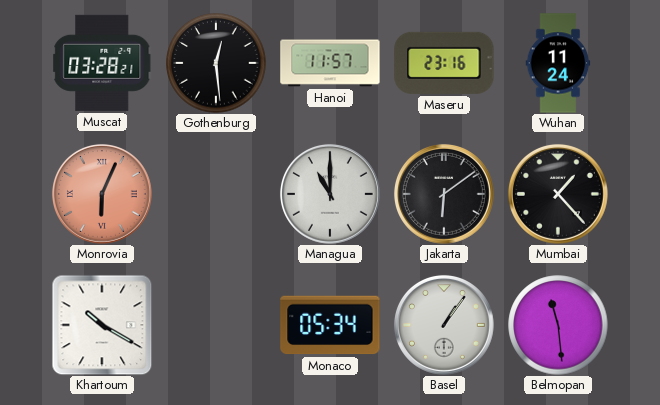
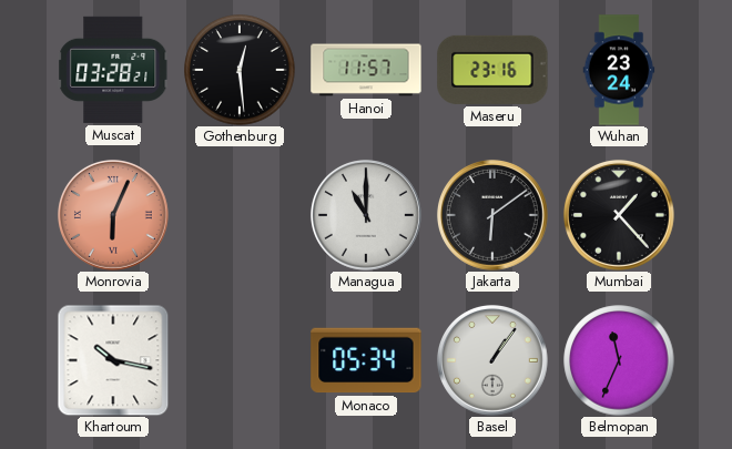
Wuhan: 11:24 -> 23:24 (619, 70)
Khartoum: 10:20 -> 10:17 (113, 360)
Belmopan: 11:29 -> 11:34 (619, 360)
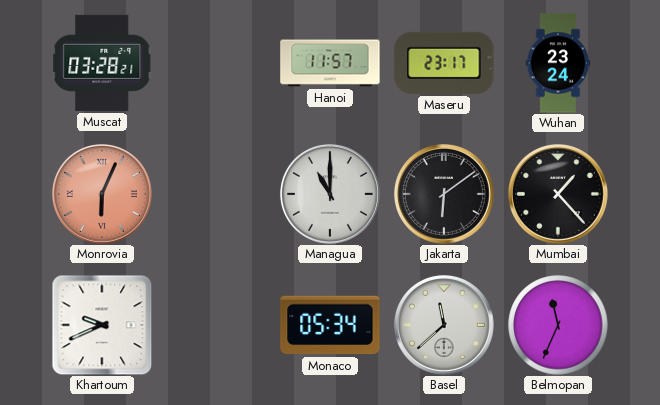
Gothenburg: 12:29 -> none (240, 70)
Maseru: 23:16 -> 23:17 (444, 63)
Khartoum: 10:17 -> 9:41 (102, 325)
Basel: 1:06 -> 11:38 (444, 325)
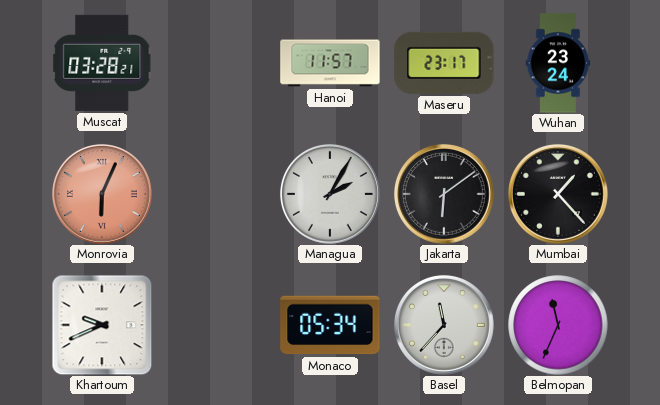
Managua: 11:00 -> 2:05 (330, 194)
Basel: 11:38 -> 11:37 (444, 325)
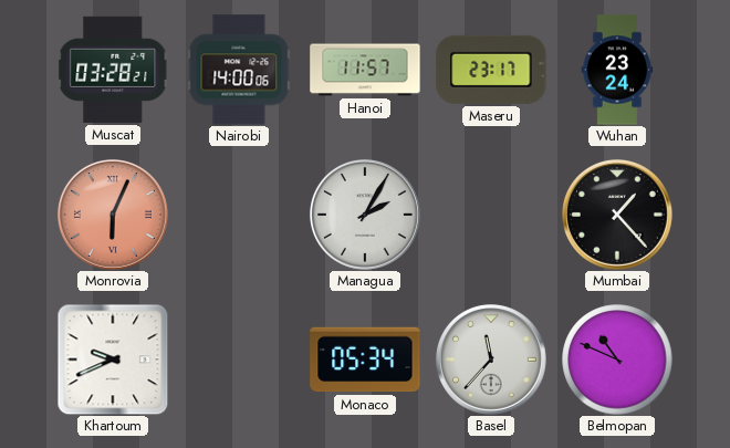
Nairobi: none -> 14:00 (239, 70)
Jakarta: 6:09 -> none (444, 194)
Belmopan: 11:34 -> 10:49 (617, 360)
